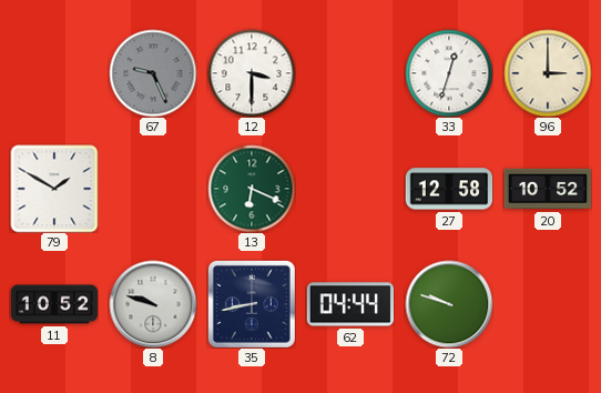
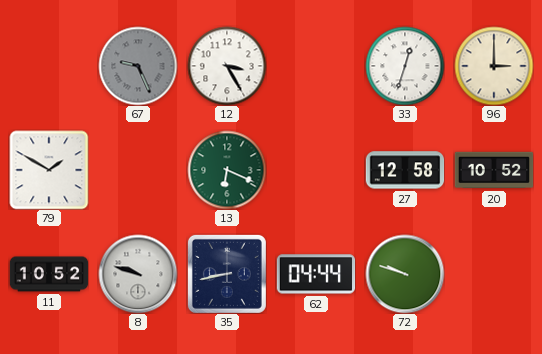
12: 3:30 -> 3:25 (227, 66)
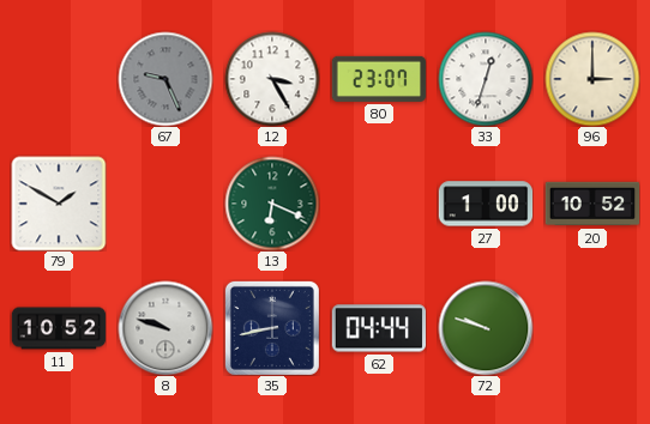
80: none -> 23:07 (379, 79)
27: 12:58 -> 1:00 (486, 204)
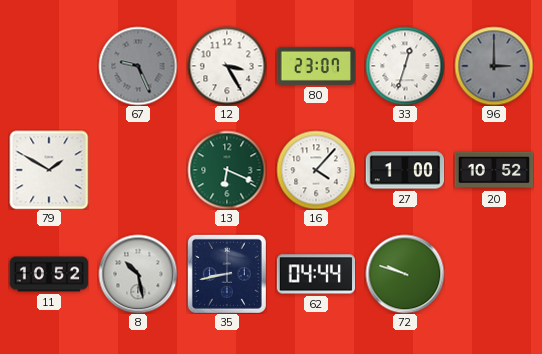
96 dial: cream -> grey (494, 66)
16: none -> 4:07 (316, 170)
8: 9:48 -> 10:28 (138, 274)
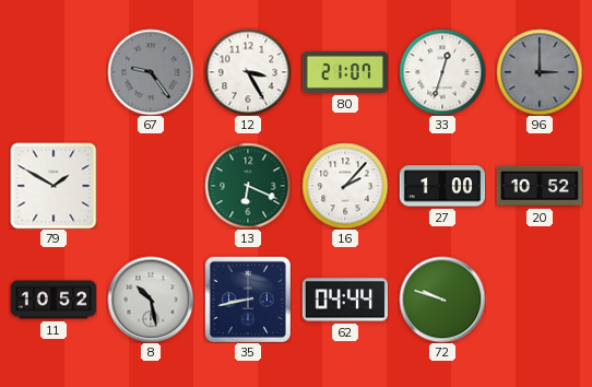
67: 9:26 -> 9:24 (151, 72)
80: 23:07 -> 21:07 (345, 72)
16: 4:07 -> 2:07 (345, 186)
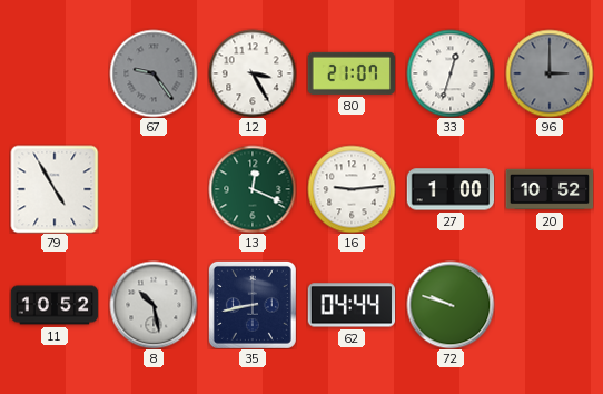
79: 1:50 -> 4:55 (55, 189)
13: 6:19 -> 12:19 (253, 189)
16: 2:07 -> 9:14 (352, 189)
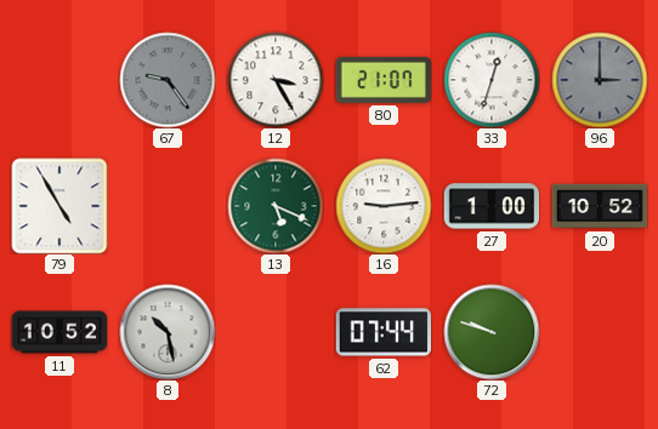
13: 12:19 -> 5:19 (276, 206)
35: 8:43 -> none (253, 305)
62: 04:44 -> 07:44 (384, 332)
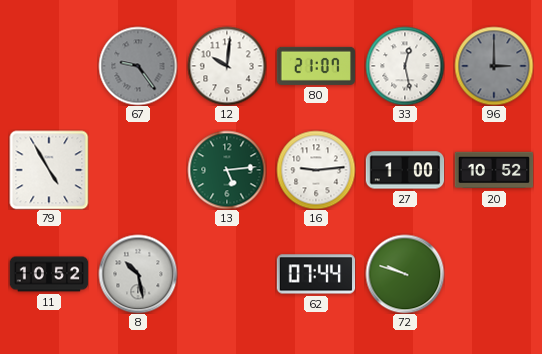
12: 3:25 -> 10:01 (227, 66)
33: 12:33 -> 12:28 (405, 66)
13: 5:19 -> 5:14 (227, 170)
